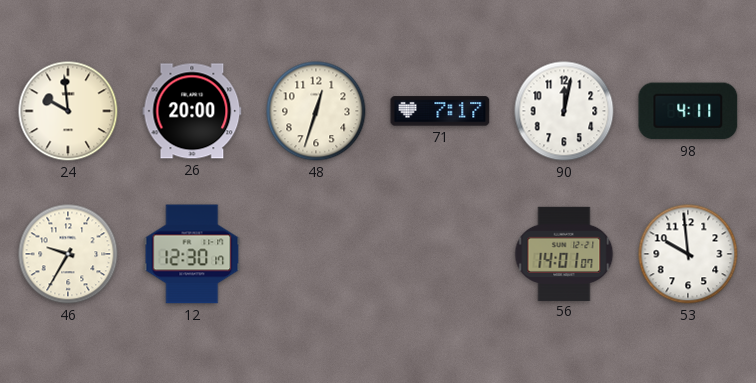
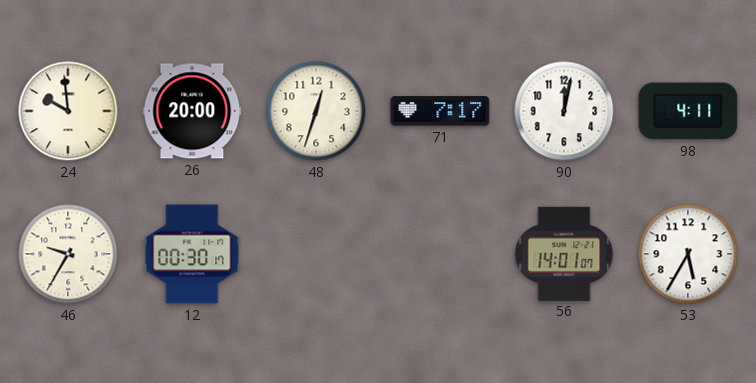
12: 12:30 -> 00:30 (192, 254)
53: 9:59 -> 5:35 (688, 254)
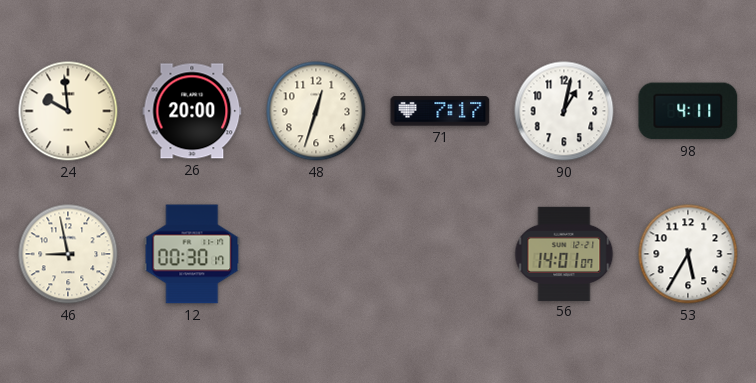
90: 12:02 -> 1:02 (564, 111)
46: 9:35 -> 8:58 (68, 254)
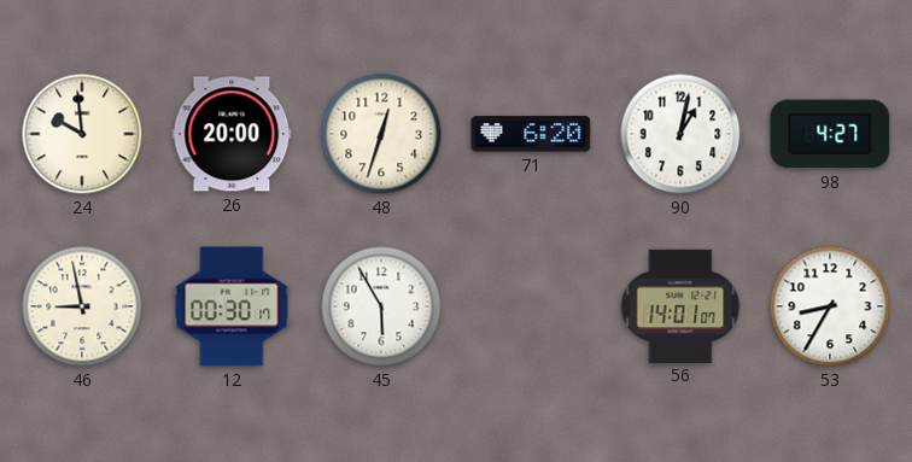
71: 7:17 -> 6:20 (531, 134)
98: 4:11 -> 4:27 (830, 134)
45: none -> 5:55 (381, 306)
53: 5:35 -> 8:35 (830, 306)
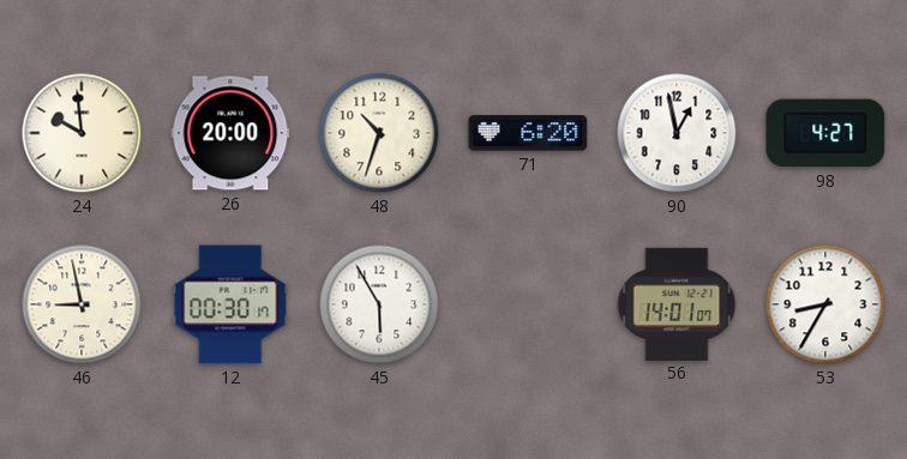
48: 12:33 -> 10:33 (379, 133)
90: 1:02 -> 12:58 (677, 133)
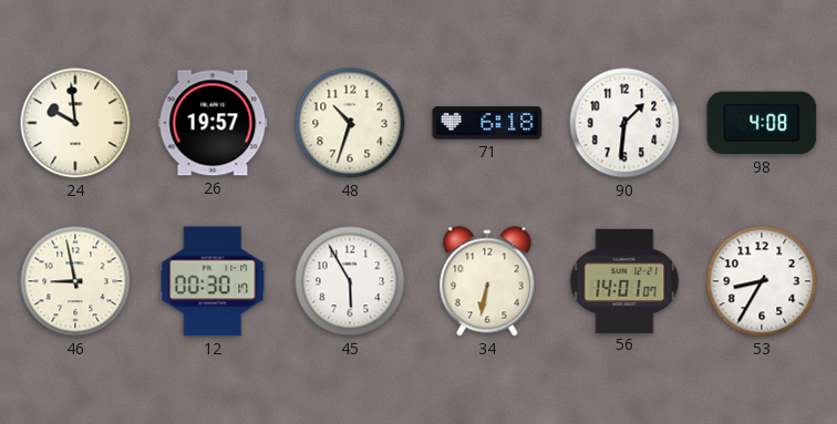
26: 20:00 -> 19:57 (213, 123)
71: 6:20 -> 6:18 (487, 123)
90: 12:58 -> 1:31 (624, 123)
98: 4:27 -> 4:08 (762, 123)
34: none -> 6:32 (487, 281)
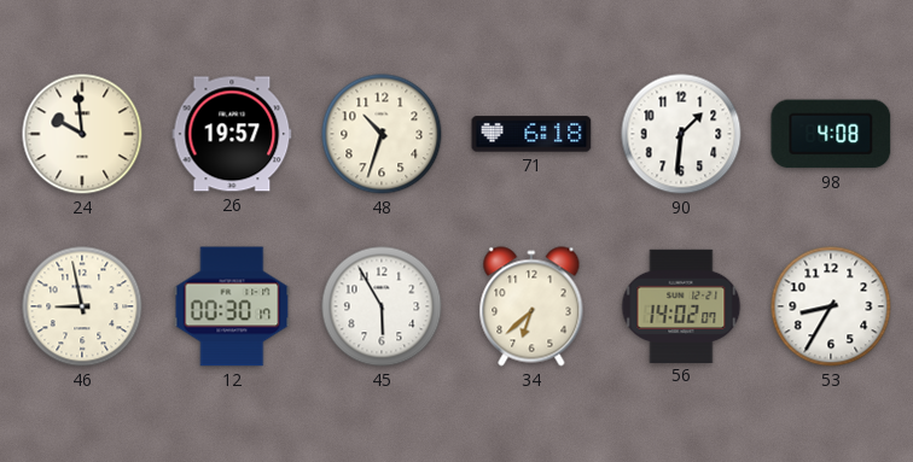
34: 6:32 -> 6:38 (531, 306)
56: 14:01 -> 14:02 (681, 305)
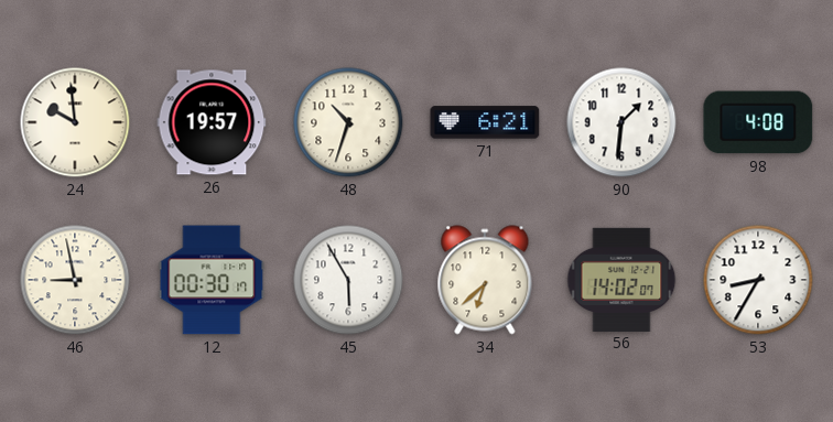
71: 6:18 -> 6:21 (485, 122)
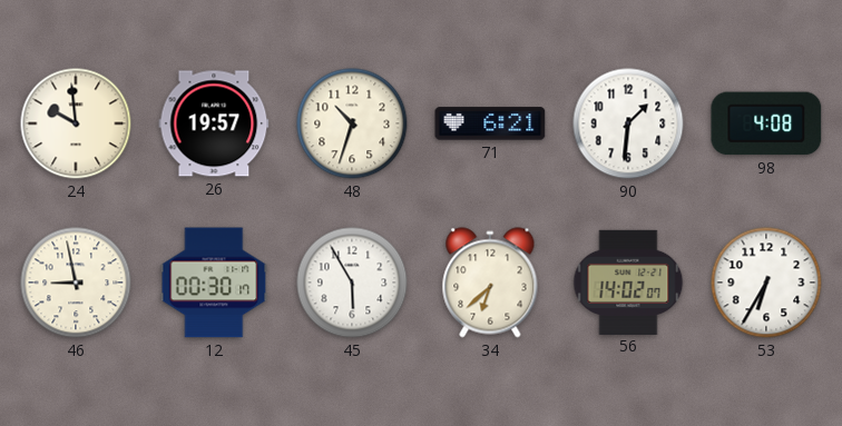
53: 8:35 -> 6:35 (766, 283)
